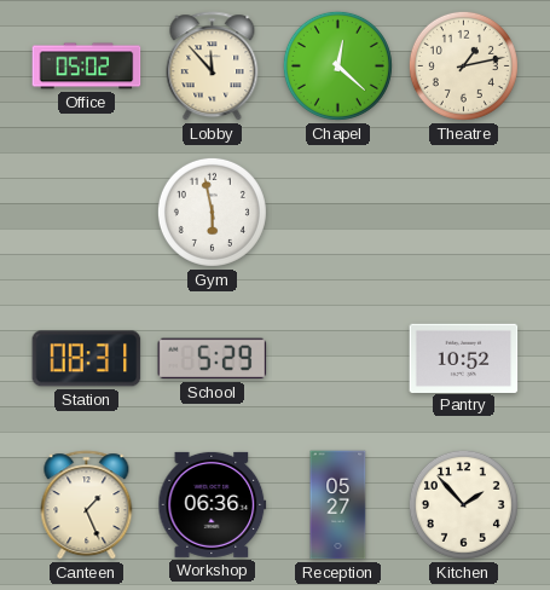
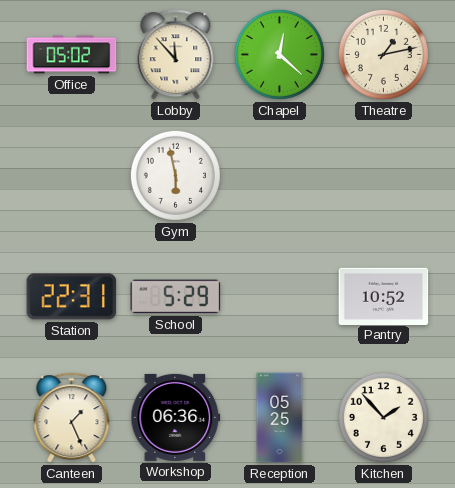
Station: 08:31 -> 22:31 (72, 297)
Reception: 05:27 -> 05:25 (280, 418)
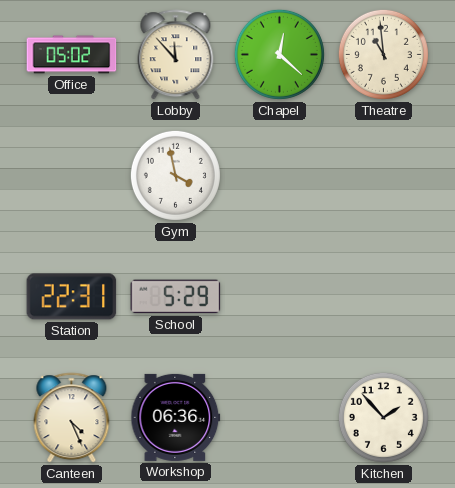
Theatre: 1:13 -> 10:59 (383, 54)
Gym: 5:58 -> 3:58 (175, 175)
Pantry: 10:52 -> none (384, 296)
Canteen: 1:26 -> 4:26 (72, 418)
Reception: 05:25 -> none (280, 418)
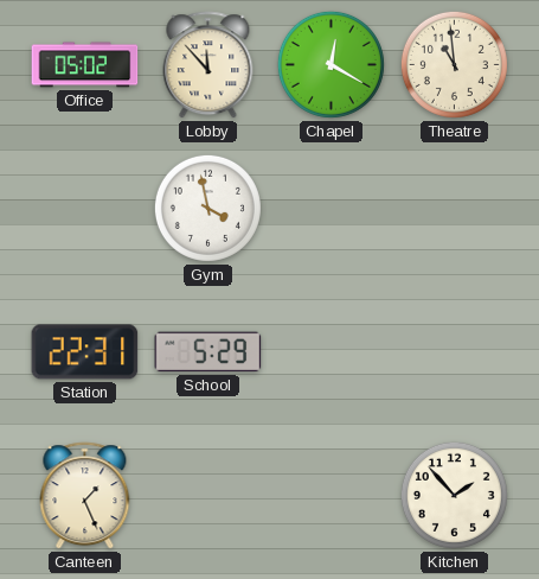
Chapel: 12:22 -> 12:20 (331, 64)
Canteen: 4:26 -> 1:26 (85, 496)
Workshop: 06:36 -> none (176, 417)
